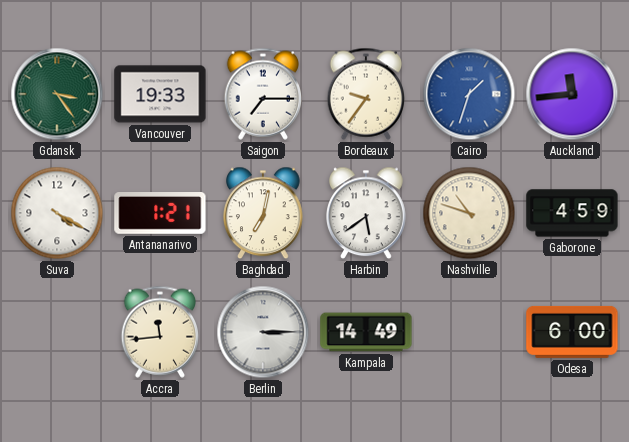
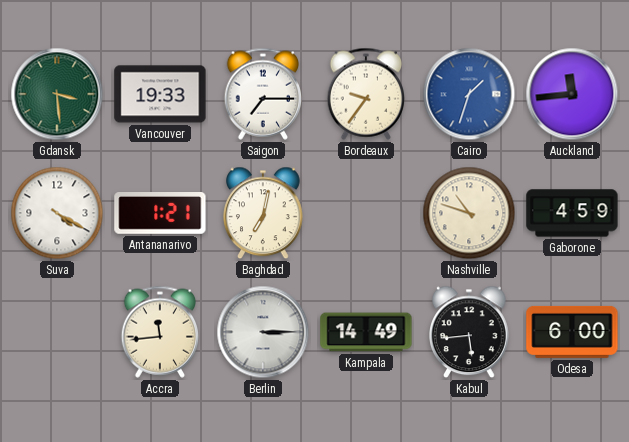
Gdansk: 3:24 -> 3:29 (57, 94)
Harbin: 5:39 -> none (367, 213)
Kabul: none -> 5:44 (470, 332)
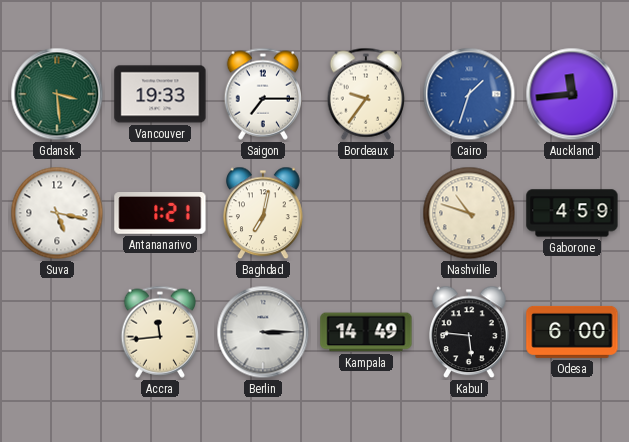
Suva: 4:20 -> 5:17 (57, 213)
Kabul: 5:44 -> 5:46 (470, 332)
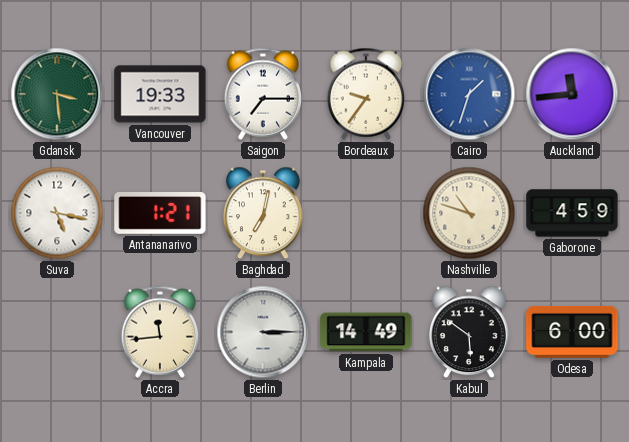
Kabul: 5:46 -> 5:51 (470, 332)
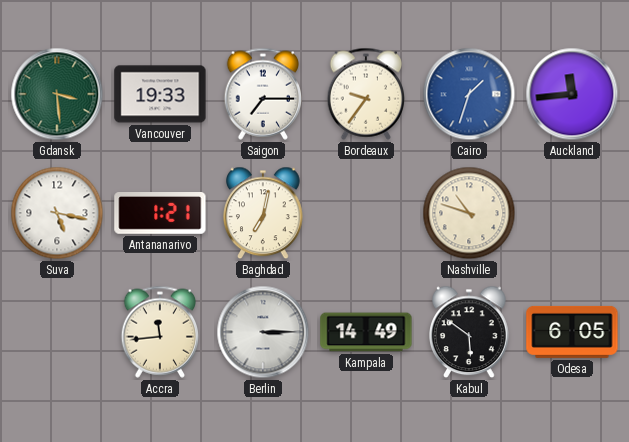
Gaborone: 4:59 -> none (572, 213)
Odesa: 6:00 -> 6:05 (572, 332)
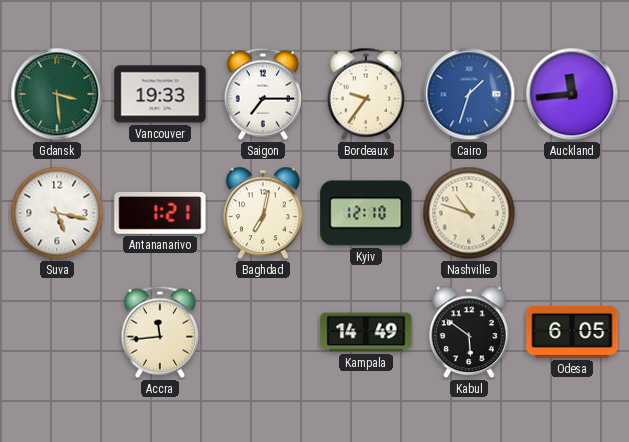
Kyiv: none -> 12:10 (366, 213)
Berlin: 3:15 -> none (263, 332)
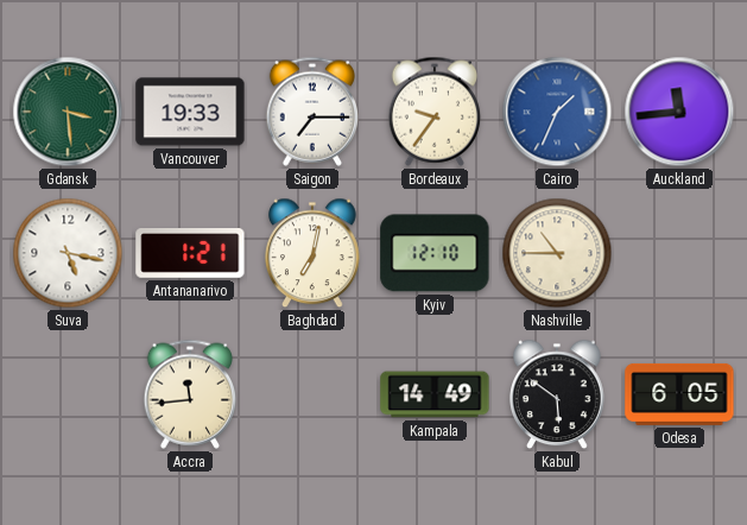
Cairo: 1:33 -> 1:34 (557, 112)
Nashville: 10:48 -> 10:45 (557, 253)
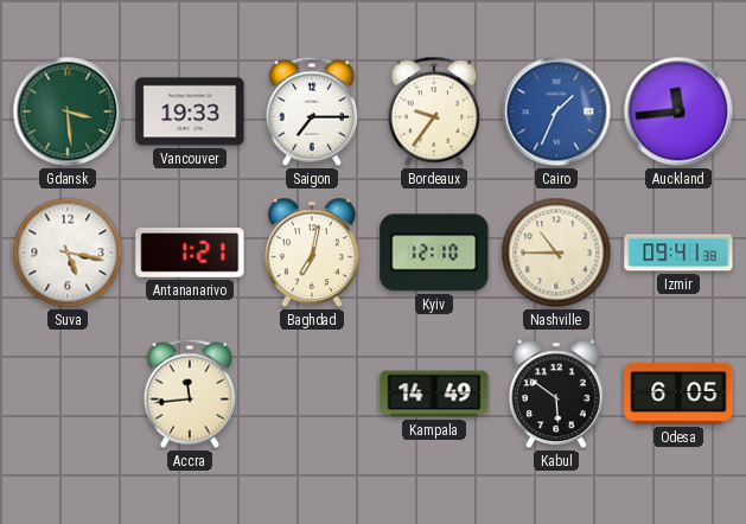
Izmir: none -> 09:41 (678, 253)
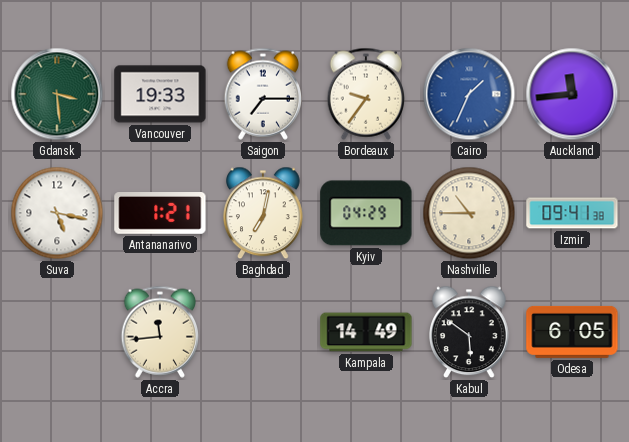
Kyiv: 12:10 -> 04:29 (366, 213)
